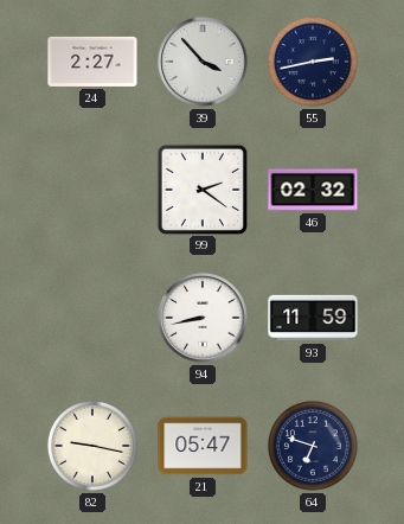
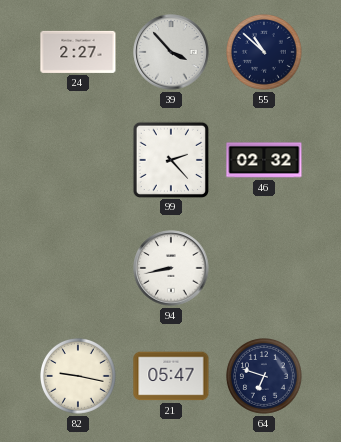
55: 2:43 -> 10:52 (265, 53)
99: 2:21 -> 2:23 (170, 159)
93: 11:59 -> none (313, 318)
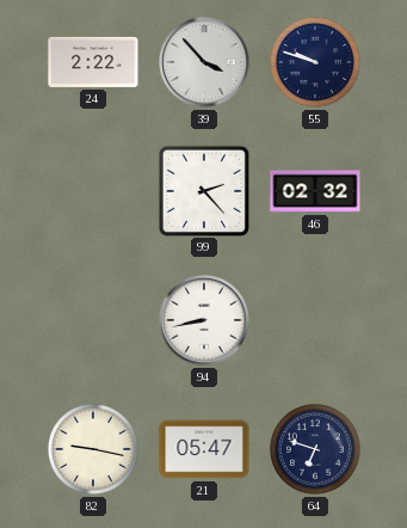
24: 2:27 -> 2:22 (93, 62)
55: 10:52 -> 9:48 (316, 63)
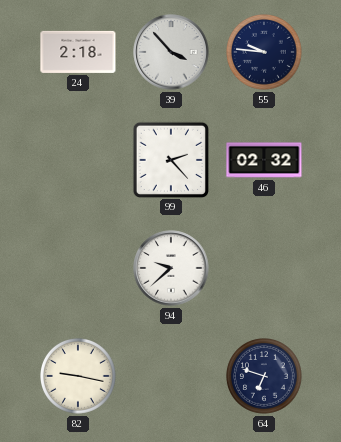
24: 2:22 -> 2:18 (78, 52)
55: 9:48 -> 9:46 (265, 53)
94: 8:43 -> 9:38 (171, 268)
21: 05:47 -> none (204, 449)
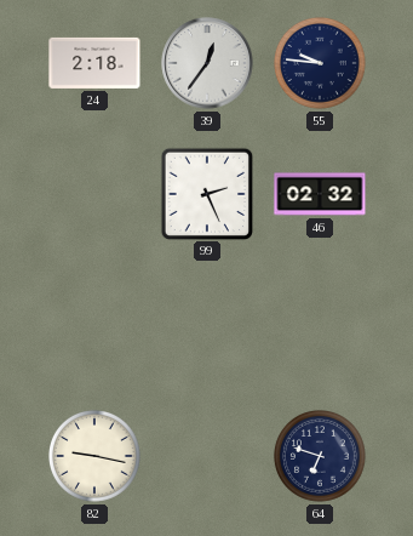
39: 3:53 -> 12:36 (207, 63)
99: 2:23 -> 2:26 (206, 193)
94: 9:38 -> none (171, 268)
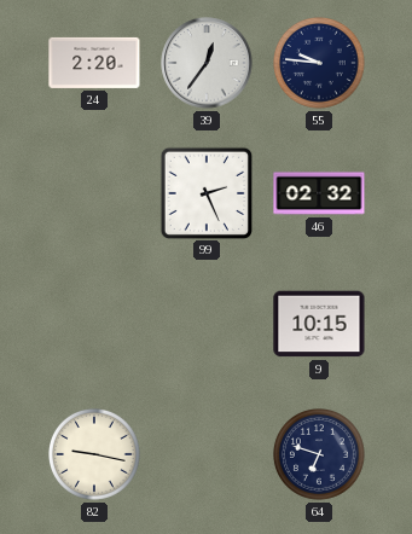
24: 2:18 -> 2:20 (94, 63)
9: none -> 10:15 (319, 324)
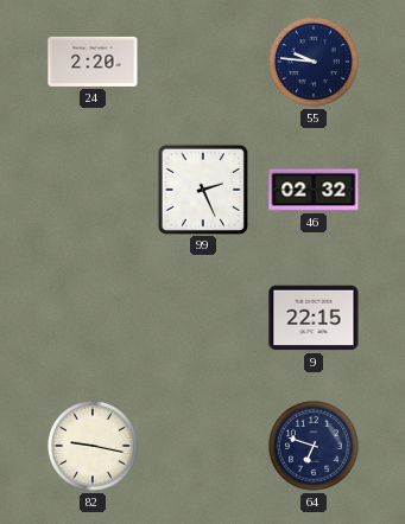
39: 12:36 -> none (207, 63)
9: 10:15 -> 22:15 (314, 318)
